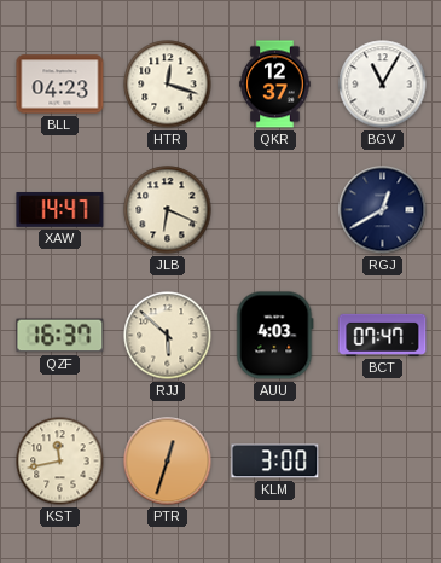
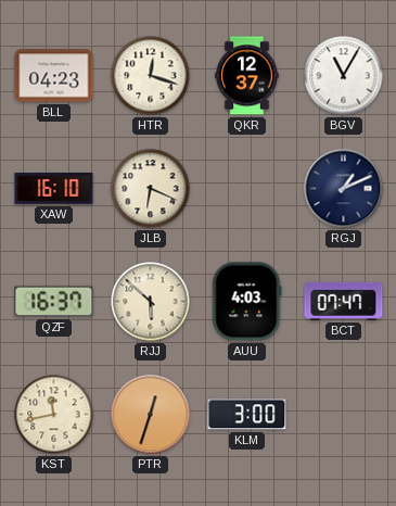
XAW: 14:47 -> 16:10 (54, 189)
RGJ: 12:40 -> 1:11 (344, 189)
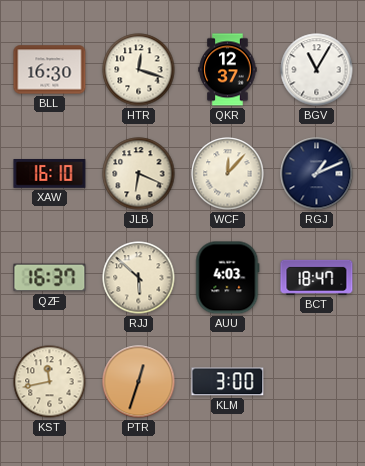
BLL: 04:23 -> 16:30 (50, 70)
WCF: none -> 12:07 (228, 174)
BCT: 07:47 -> 18:47 (317, 277)
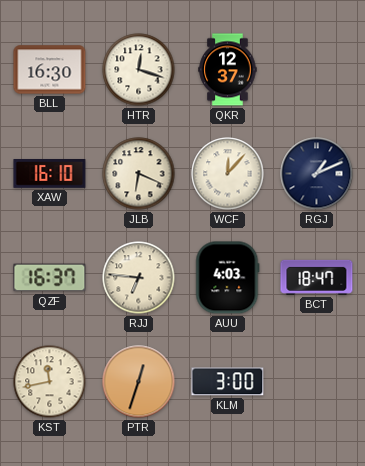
BGV: 11:05 -> none (317, 70)
RJJ: 5:52 -> 6:46 (139, 278)
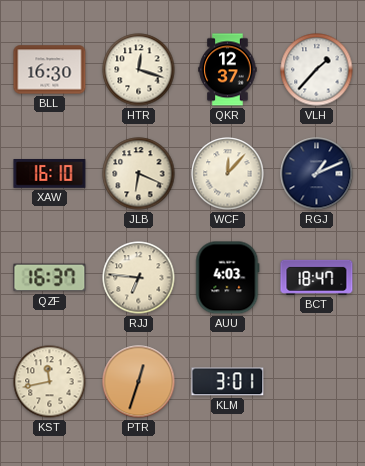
VLH: none -> 1:37 (317, 70)
KLM: 3:00 -> 3:01 (228, 382)
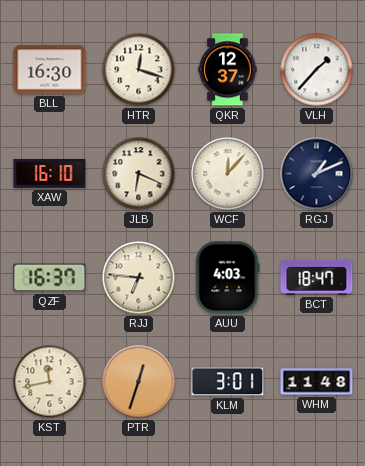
WHM: none -> 11:48 (317, 382)
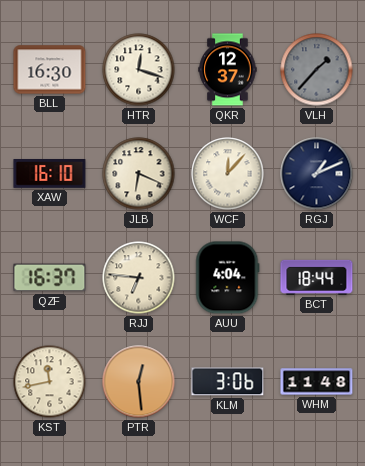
VLH dial: white -> grey (317, 70)
AUU: 4:03 -> 4:04 (228, 278)
BCT: 18:47 -> 18:44 (317, 277)
PTR: 12:33 -> 12:29 (139, 382)
KLM: 3:01 -> 3:06 (228, 382)
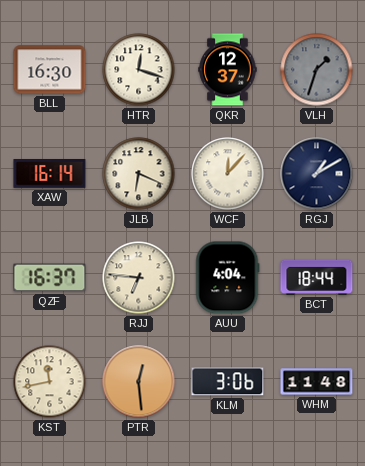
VLH: 1:37 -> 1:33 (317, 70)
XAW: 16:10 -> 16:14 (50, 174)
RGJ: 1:11 -> 1:10 (317, 174)
